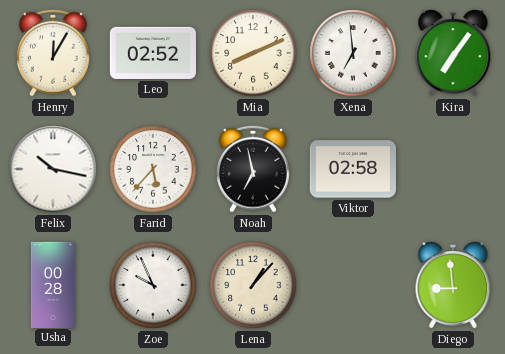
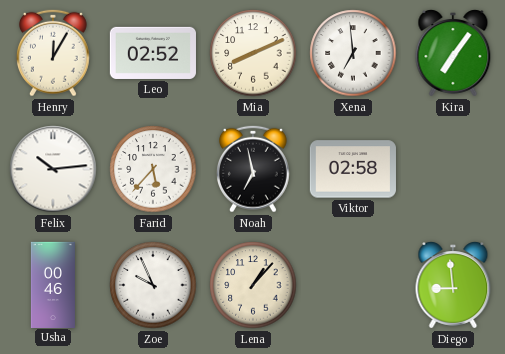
Felix: 10:17 -> 10:14 (53, 169)
Usha: 00:28 -> 00:46 (53, 284)
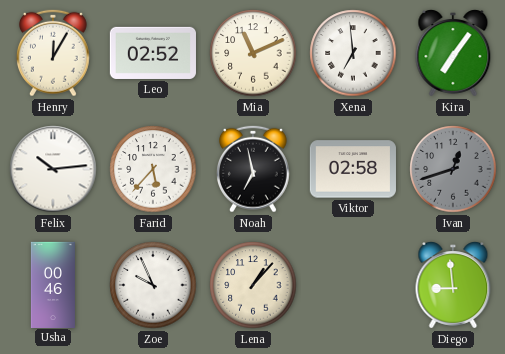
Mia: 8:11 -> 11:11 (253, 53)
Ivan: none -> 12:42 (453, 169)
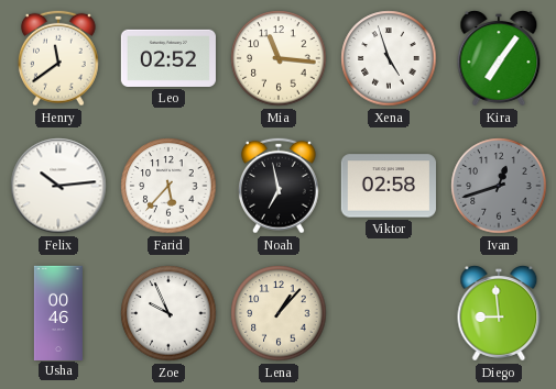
Henry: 12:05 -> 11:39 (59, 58)
Mia: 11:11 -> 11:16 (279, 58)
Xena: 6:59 -> 4:57 (389, 58)
